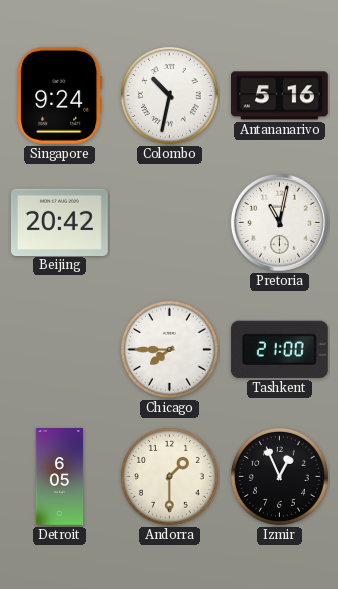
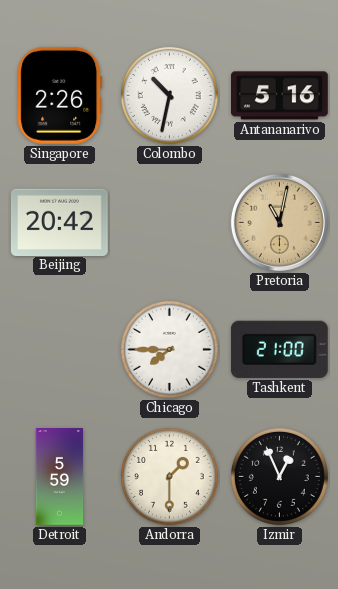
Singapore: 9:24 -> 2:26 (60, 95)
Pretoria dial: white -> champagne (279, 222)
Detroit: 6:05 -> 5:59 (60, 477)
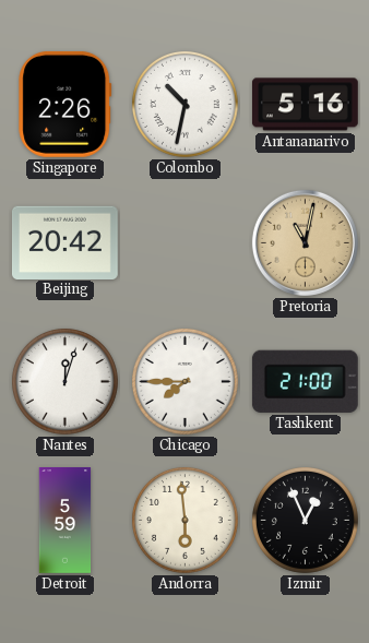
Nantes: none -> 12:03 (64, 381)
Andorra: 1:30 -> 5:59 (184, 520)
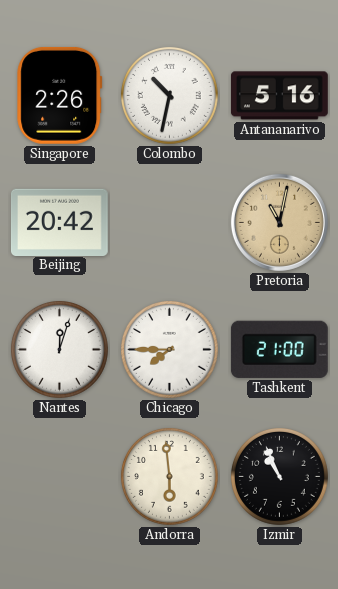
Detroit: 5:59 -> none (66, 521)
Izmir: 12:56 -> 10:56 (279, 476)
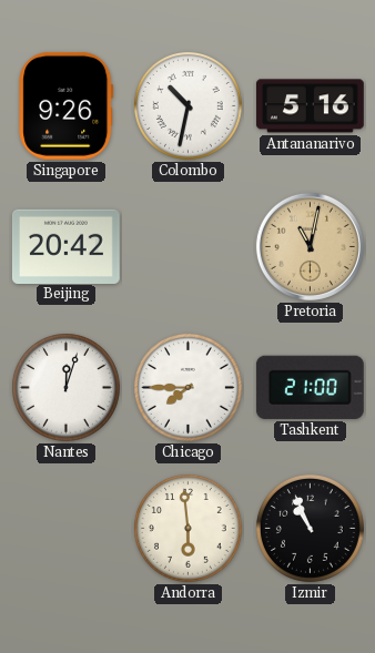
Singapore: 2:26 -> 9:26 (67, 105)
